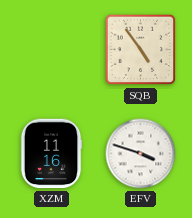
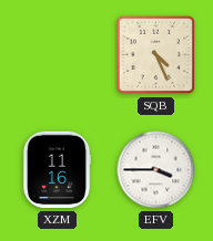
SQB: 4:54 -> 4:26 (156, 55)
EFV: 3:48 -> 3:45 (156, 170)
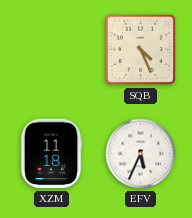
XZM: 11:16 -> 11:18 (51, 154)
EFV: 3:45 -> 5:34 (141, 154)
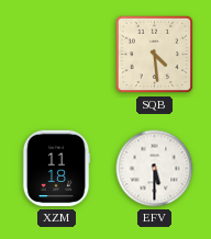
SQB: 4:26 -> 4:29 (155, 55)
EFV: 5:34 -> 5:30 (155, 169)
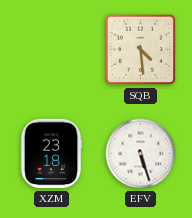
XZM: 11:18 -> 23:18 (51, 154)
EFV: 5:30 -> 5:27 (141, 154)
